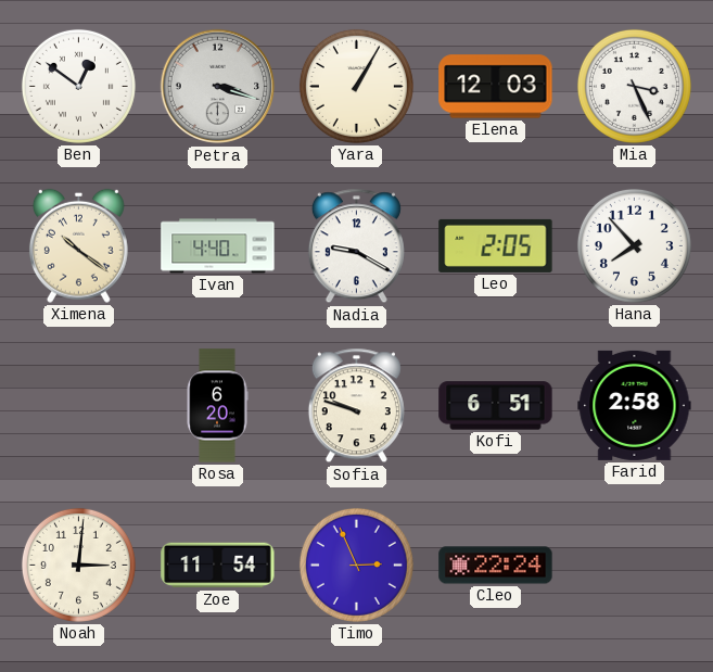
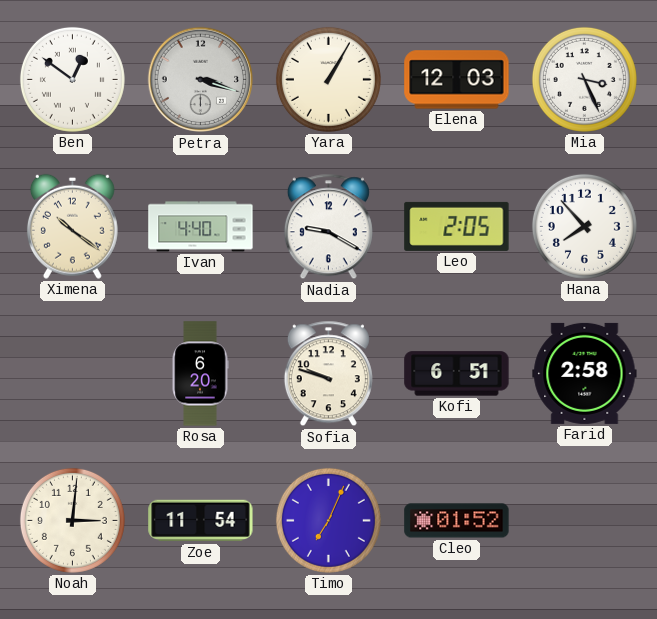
Timo: 2:56 -> 7:04 (328, 520)
Cleo: 22:24 -> 01:52 (457, 521)
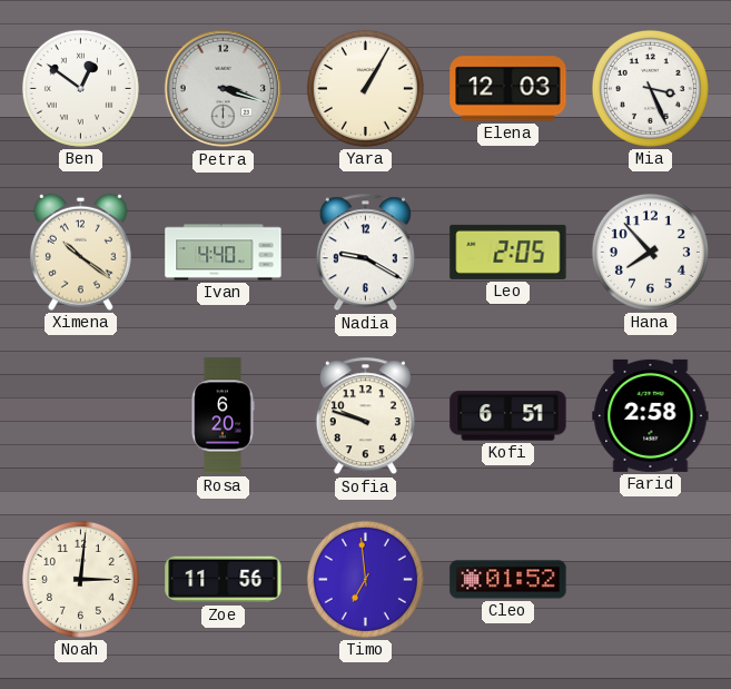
Zoe: 11:54 -> 11:56 (224, 580)
Timo: 7:04 -> 6:59 (365, 579)
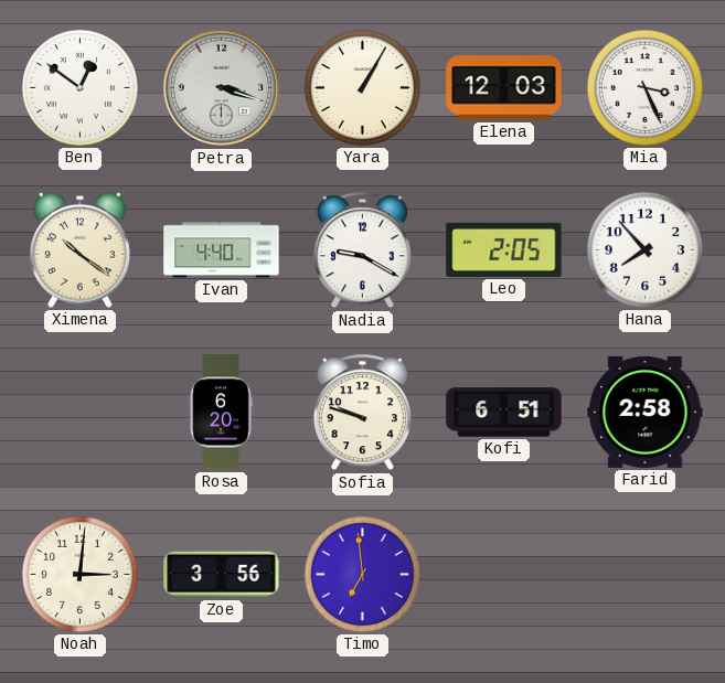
Zoe: 11:56 -> 3:56 (222, 575)
Cleo: 01:52 -> none (508, 580)
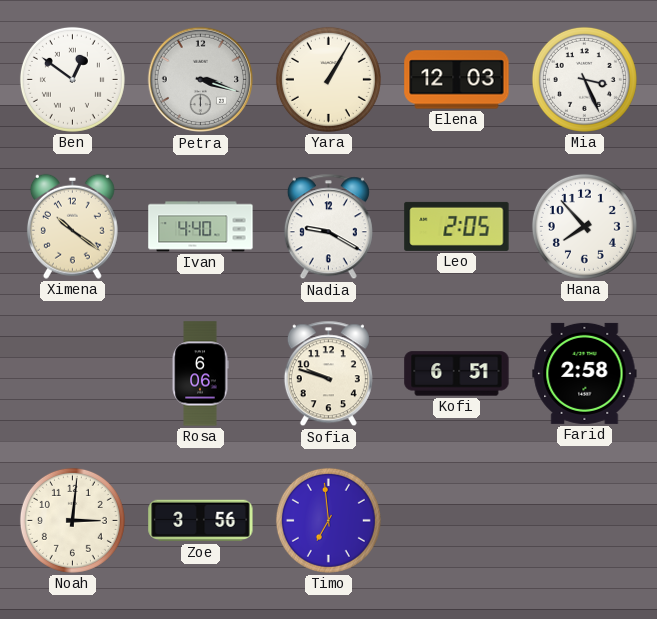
Rosa: 6:20 -> 6:06 (200, 374)
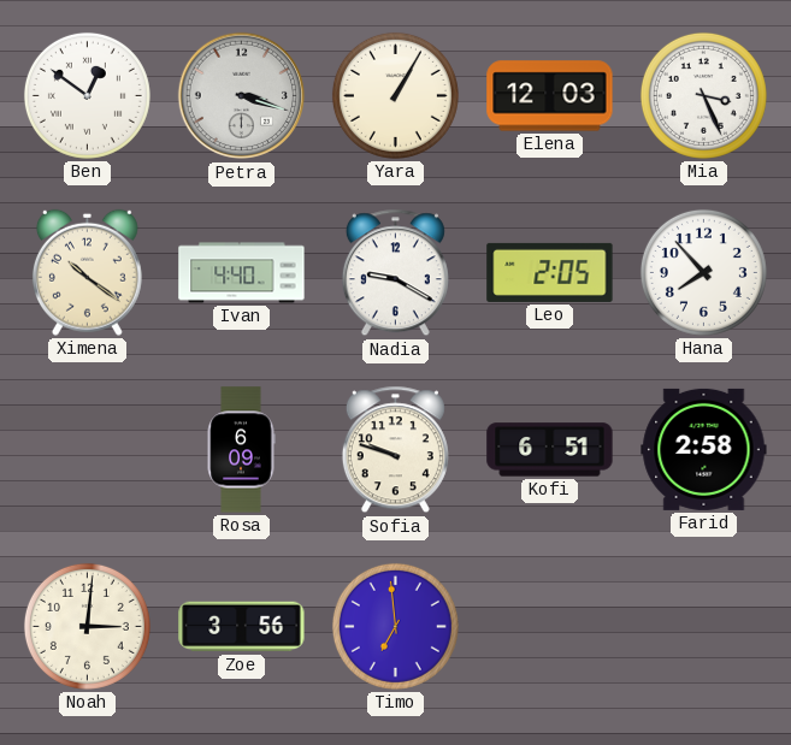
Rosa: 6:06 -> 6:09 (241, 450)
